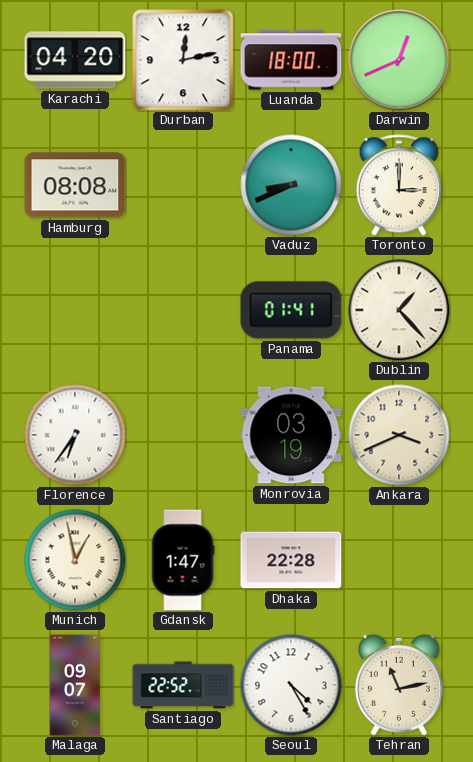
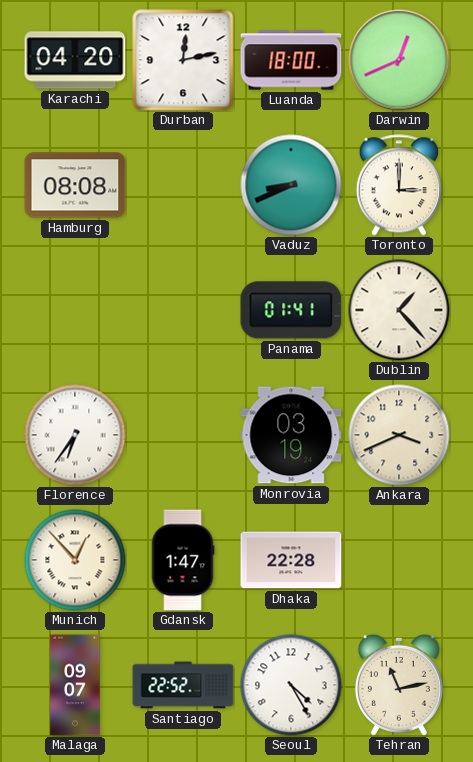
Munich: 12:58 -> 12:53 (75, 560)
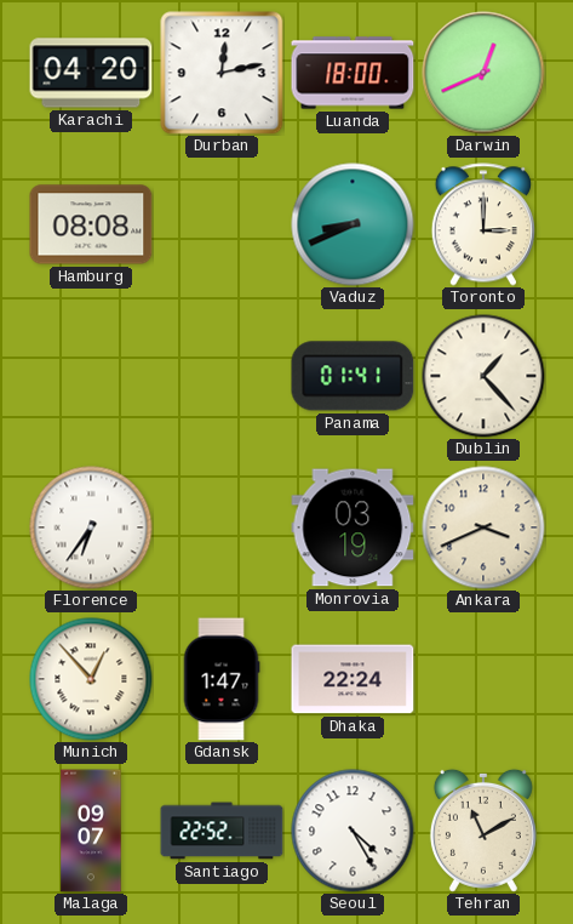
Dhaka: 22:28 -> 22:24 (353, 679)
Tehran: 11:13 -> 11:10 (483, 831)
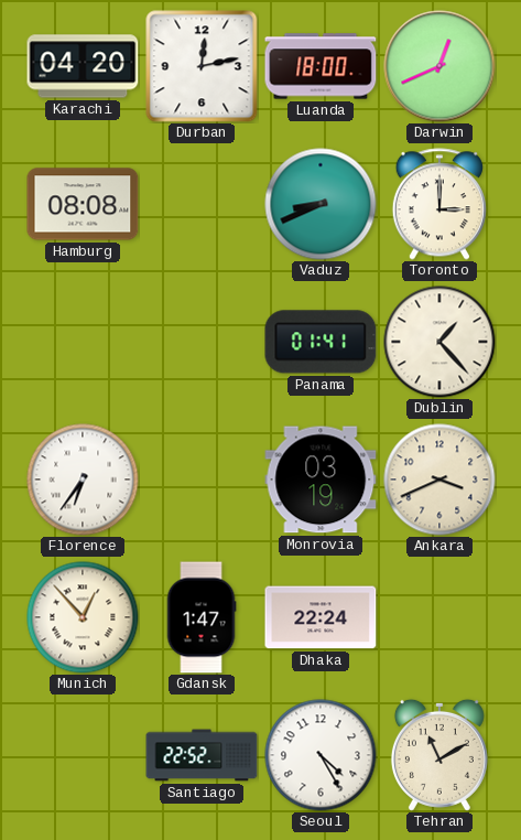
Malaga: 09:07 -> none (91, 831)
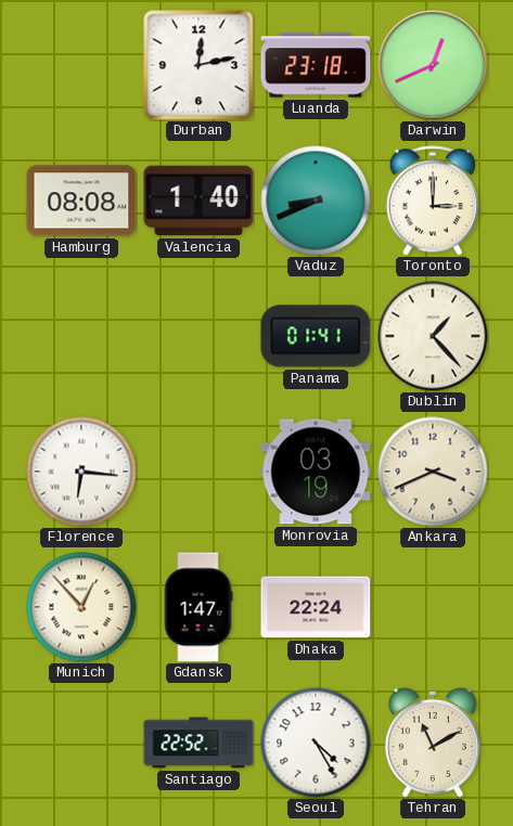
Karachi: 04:20 -> none (83, 66)
Luanda: 18:00 -> 23:18 (316, 65)
Valencia: none -> 1:40 (198, 201)
Florence: 6:36 -> 6:16 (81, 472)
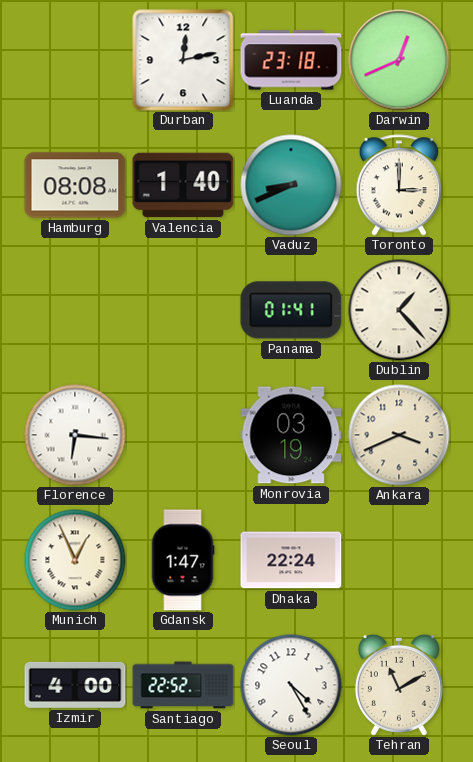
Munich: 12:53 -> 12:56 (75, 560)
Izmir: none -> 4:00 (75, 685)
